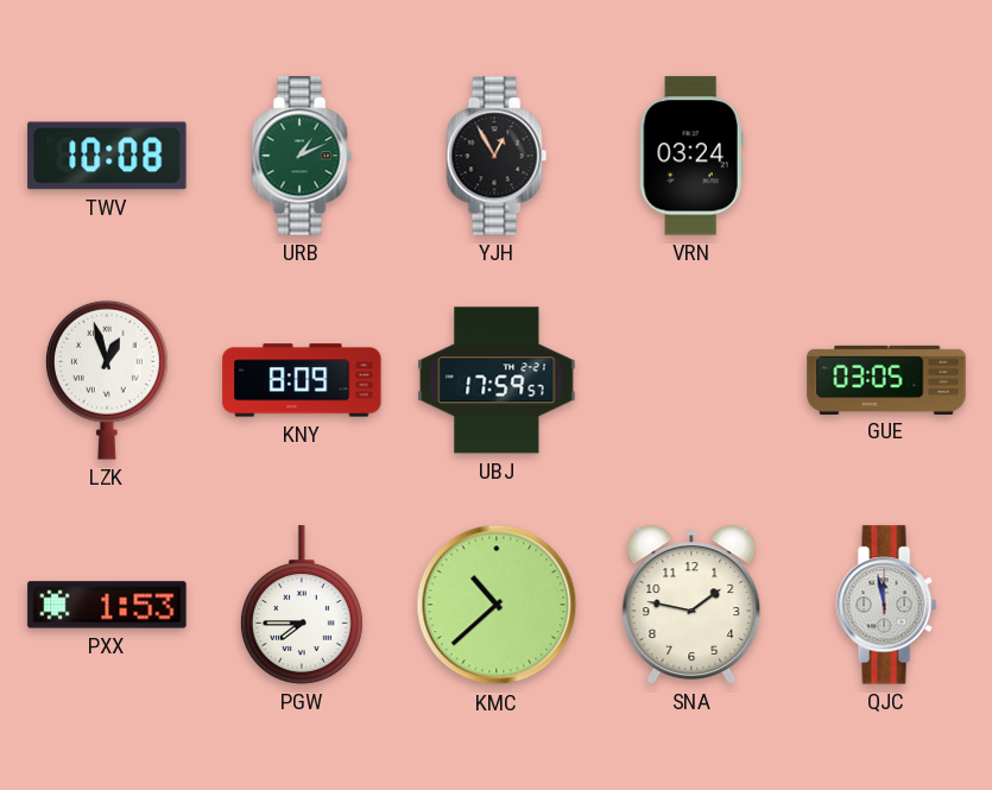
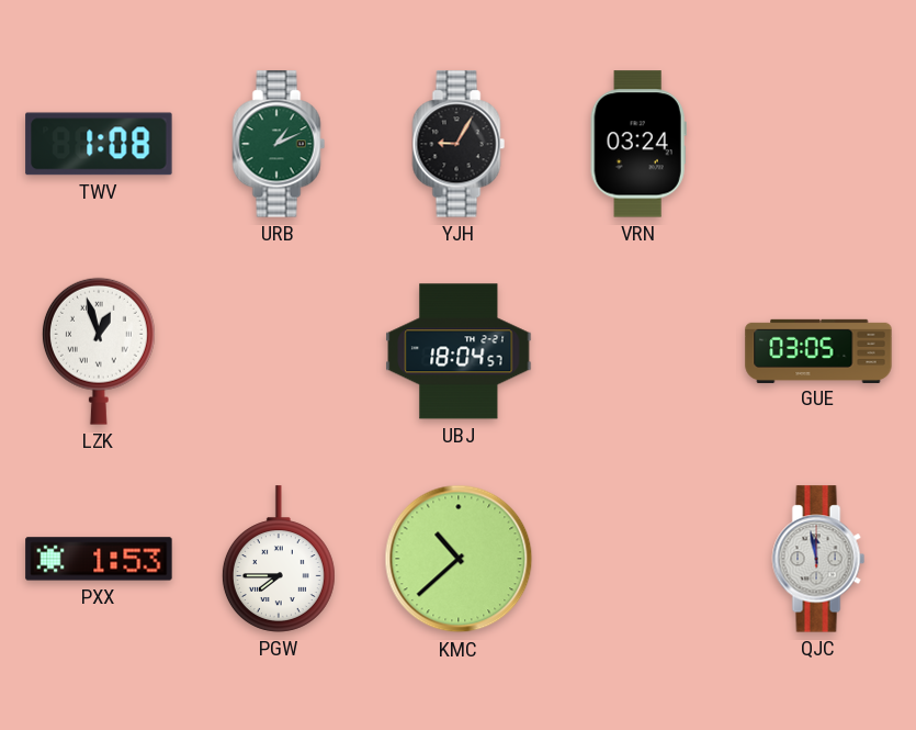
TWV: 10:08 -> 1:08 (99, 144)
YJH: 12:55 -> 9:05 (459, 144)
KNY: 8:09 -> none (302, 380)
UBJ: 17:59 -> 18:04 (459, 351)
SNA: 1:47 -> none (691, 605)
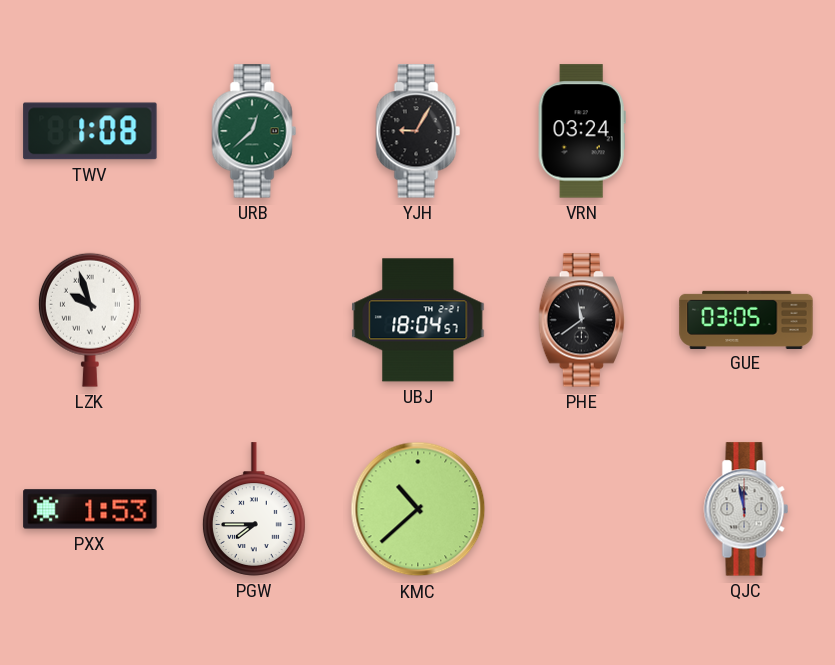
URB: 1:11 -> 12:38 (254, 131)
LZK: 12:57 -> 9:57 (90, 320)
PHE: none -> 11:39 (581, 320)
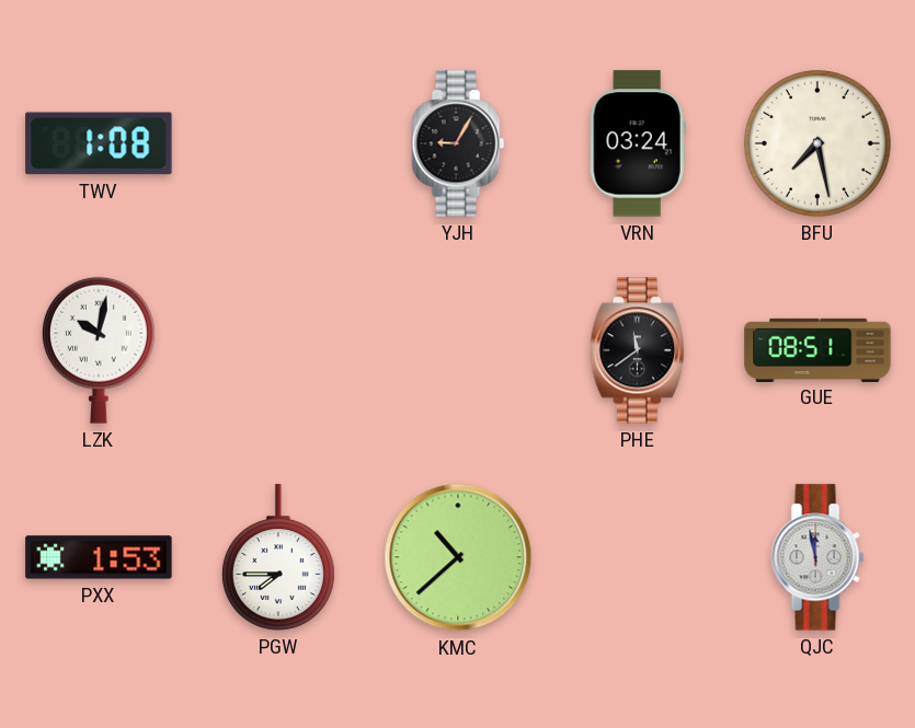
URB: 12:38 -> none (254, 131)
BFU: none -> 7:28 (817, 143)
LZK: 9:57 -> 10:02 (99, 350)
UBJ: 18:04 -> none (418, 320)
GUE: 03:05 -> 08:51 (817, 349)
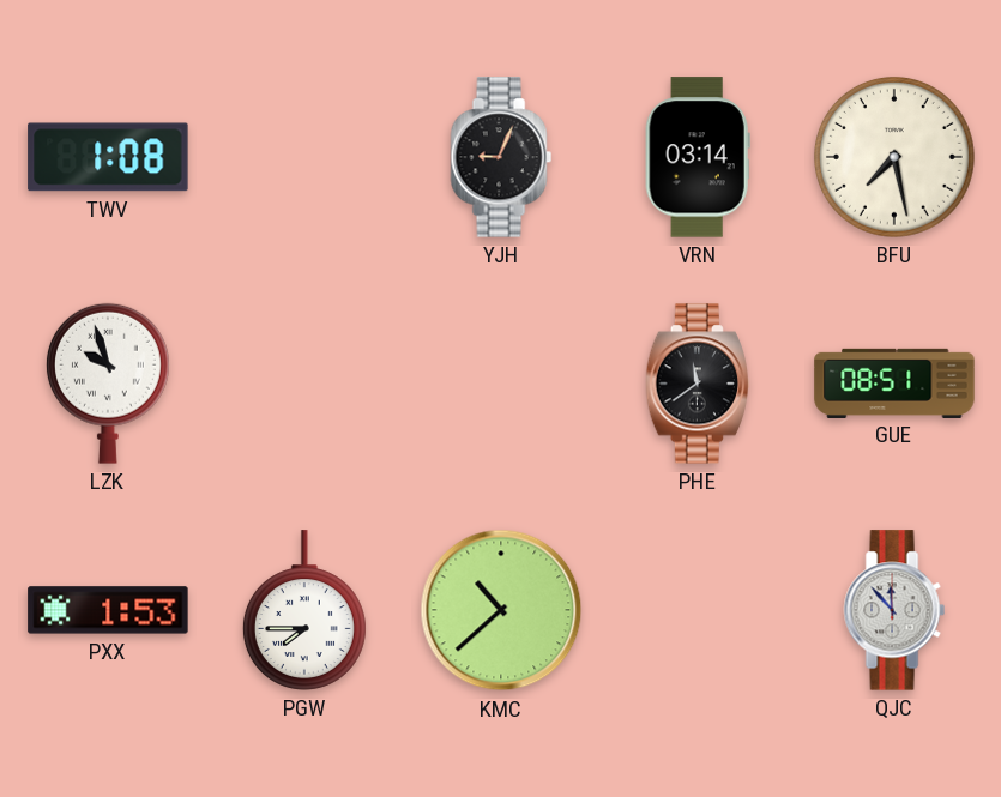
YJH: 9:05 -> 9:04 (501, 157)
VRN: 03:24 -> 03:14 (698, 157)
LZK: 10:02 -> 9:57 (108, 384)
QJC: 11:58 -> 11:53 (894, 610)
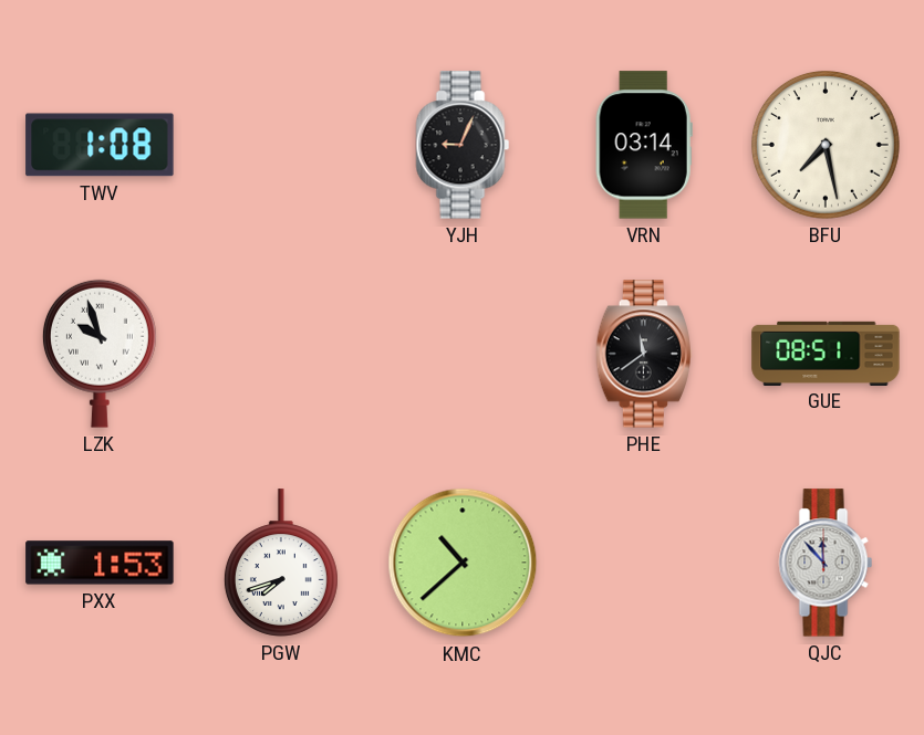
PGW: 7:45 -> 7:42 (281, 563)
